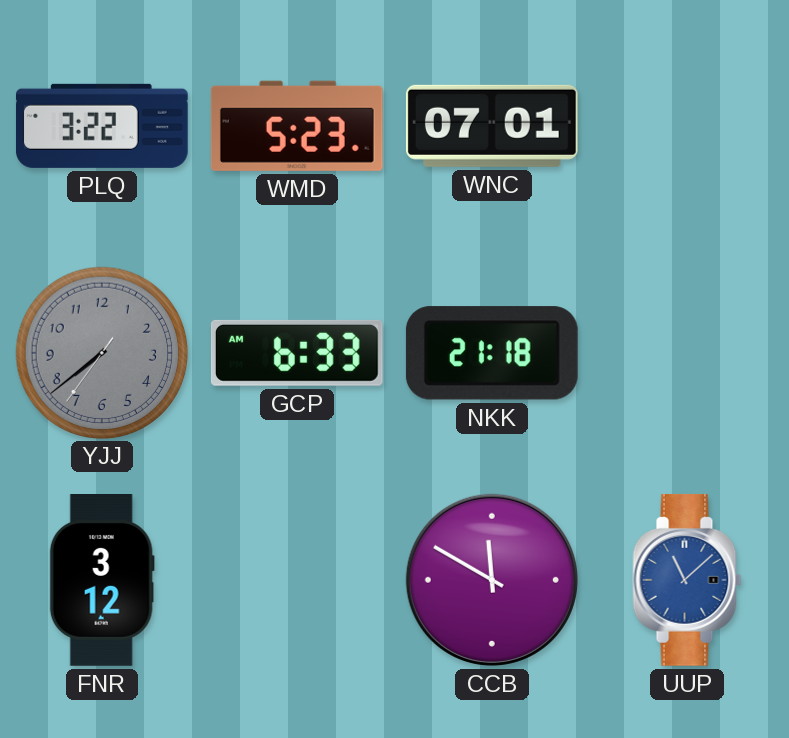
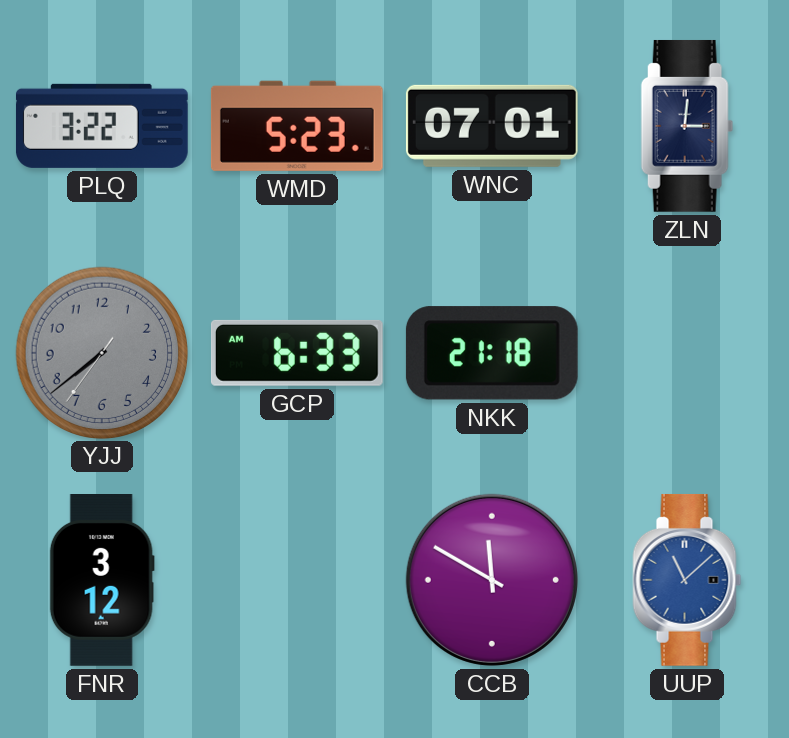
ZLN: none -> 3:01 (687, 126)
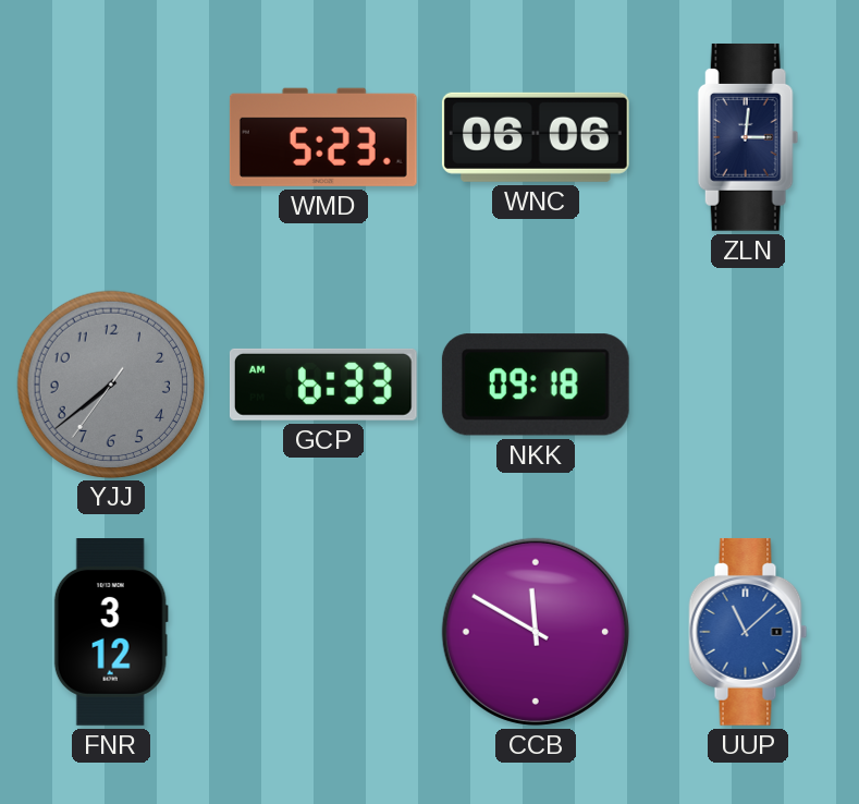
PLQ: 3:22 -> none (102, 126)
WNC: 07:01 -> 06:06 (536, 137)
NKK: 21:18 -> 09:18 (536, 385)
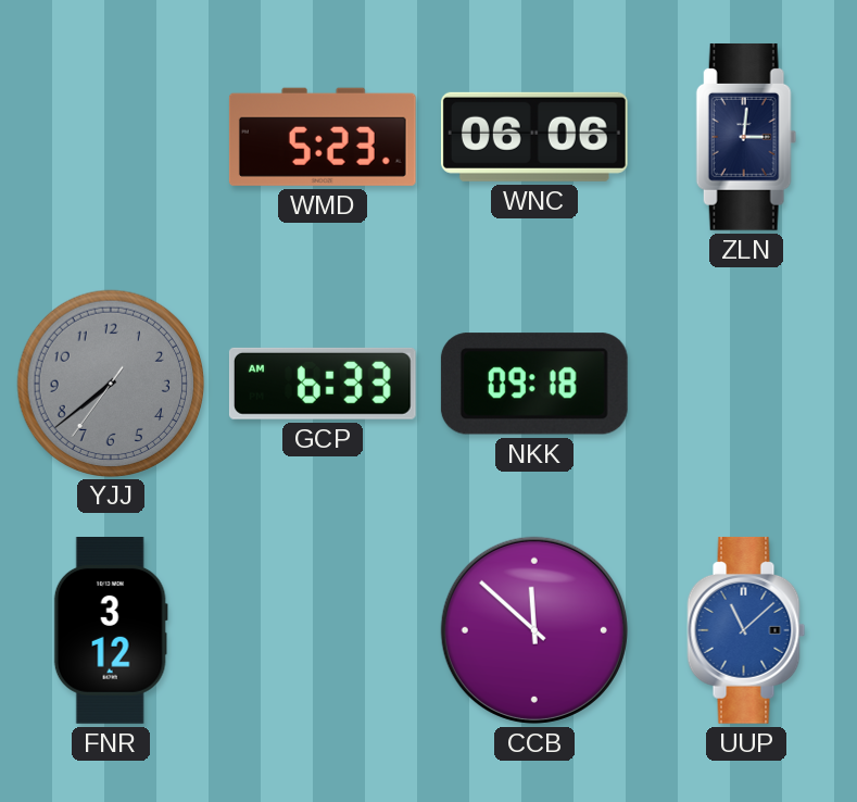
CCB: 11:50 -> 11:52 (534, 630)
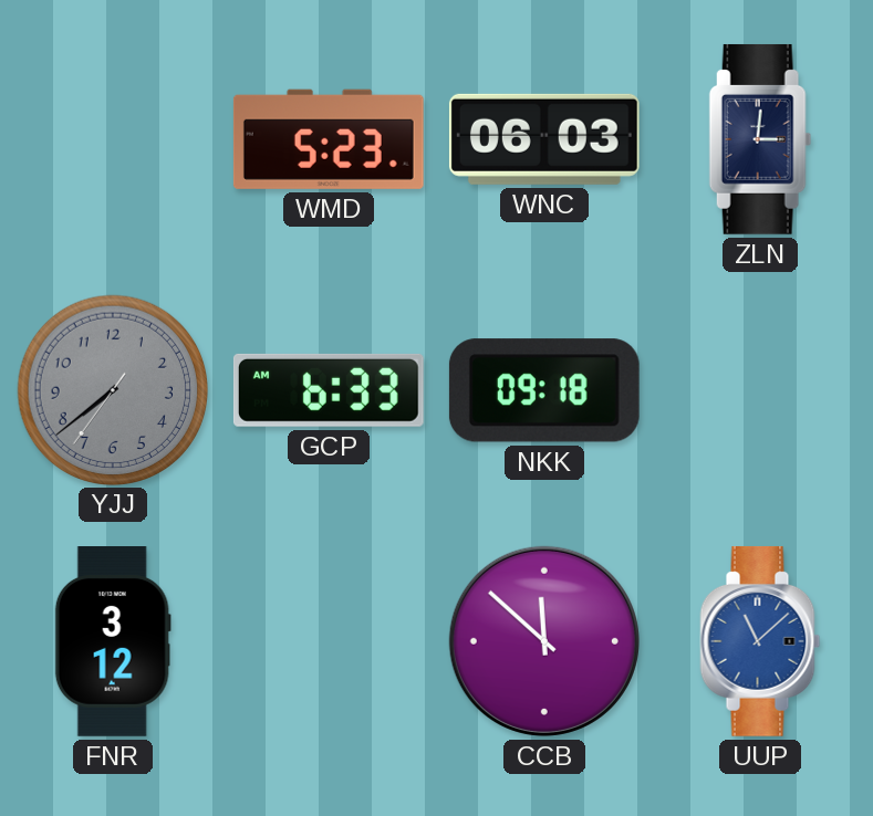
WNC: 06:06 -> 06:03 (544, 139)
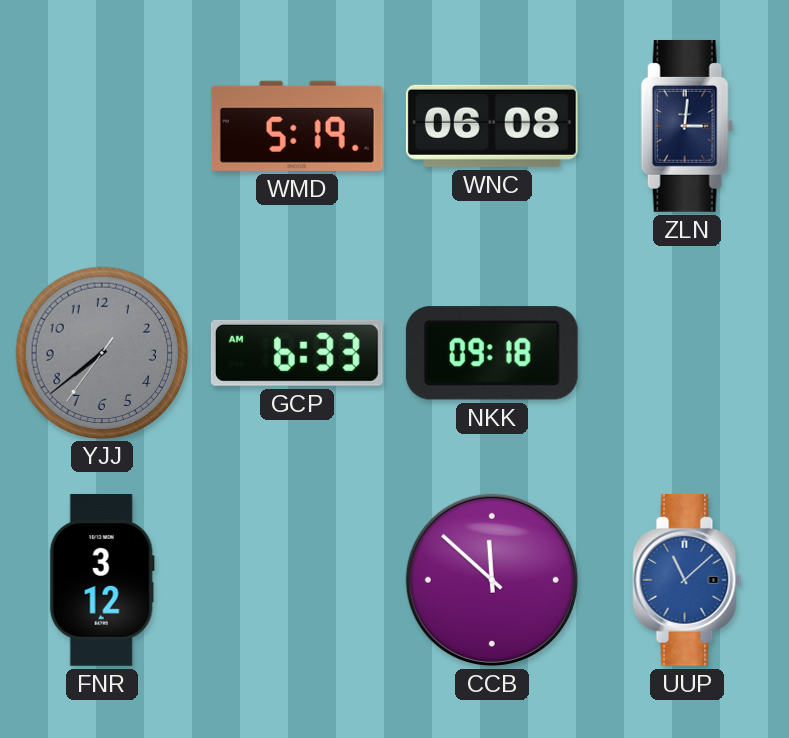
WMD: 5:23 -> 5:19 (297, 126)
WNC: 06:03 -> 06:08 (492, 126)
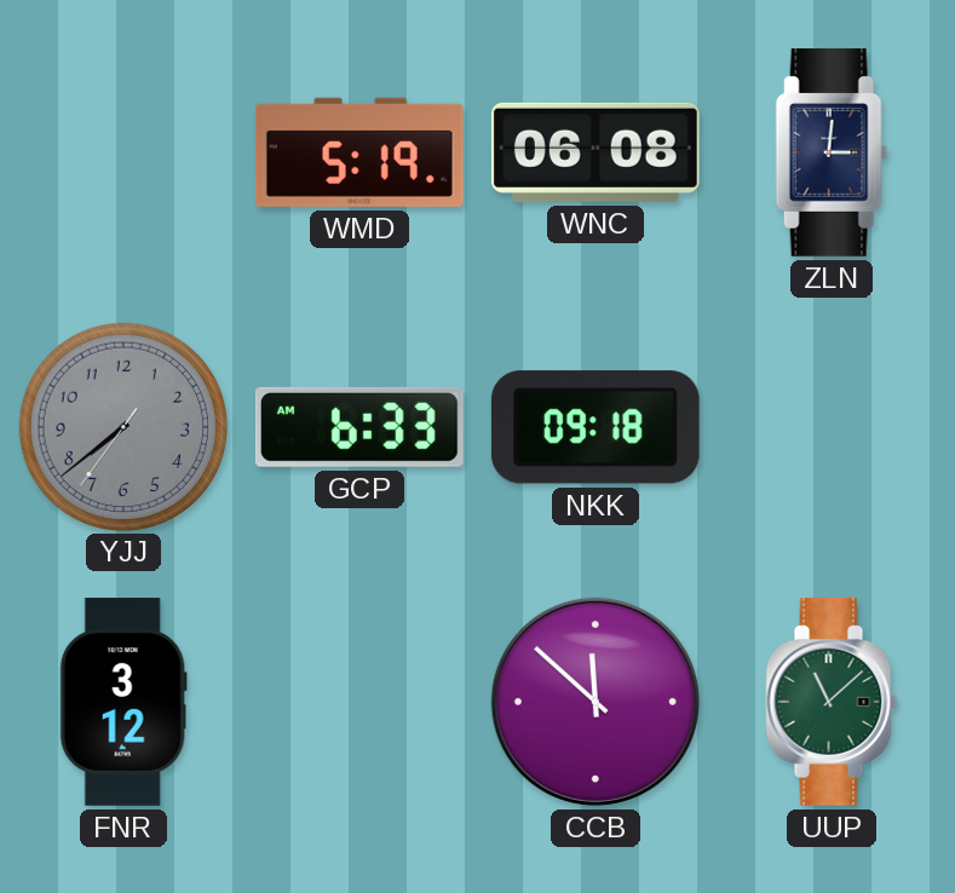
UUP dial: blue -> green (832, 702)
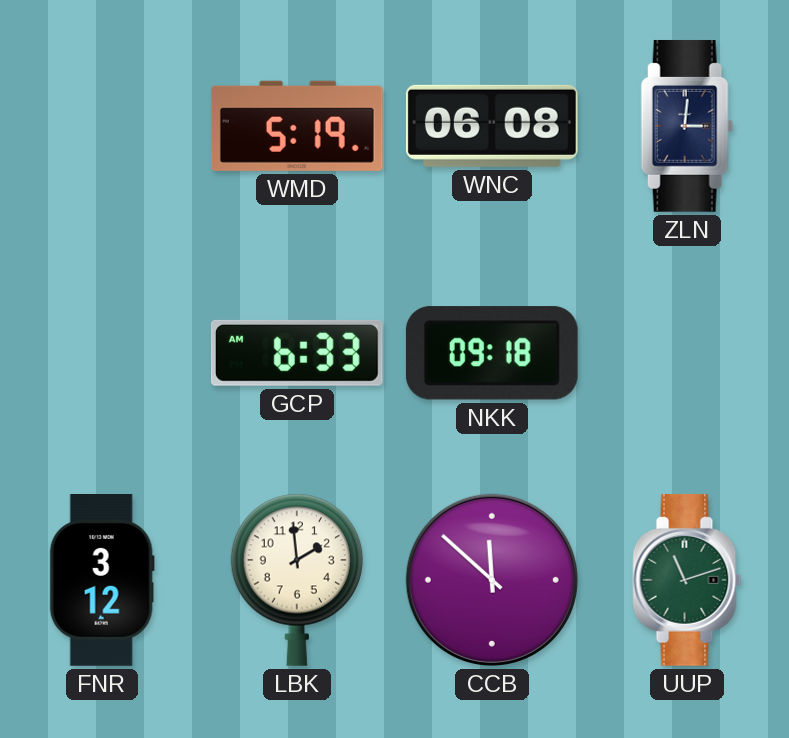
YJJ: 7:38 -> none (122, 426)
LBK: none -> 1:59 (297, 580)
UUP: 11:08 -> 11:12 (687, 580)
